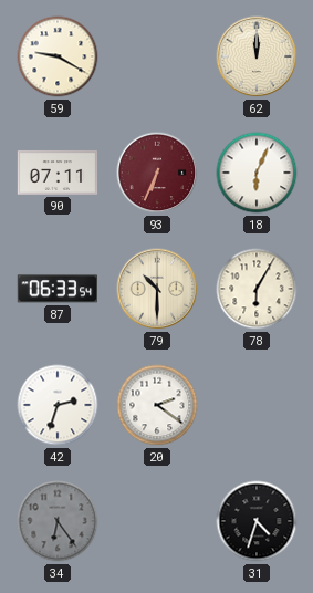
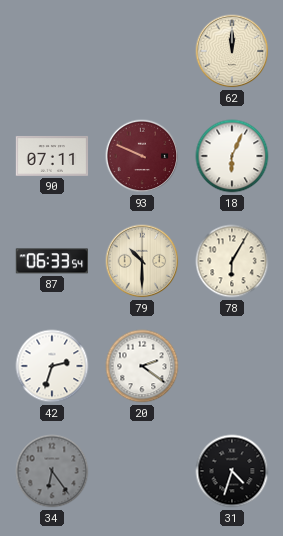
59: 9:20 -> none (58, 56)
93: 6:34 -> 9:49 (142, 156)
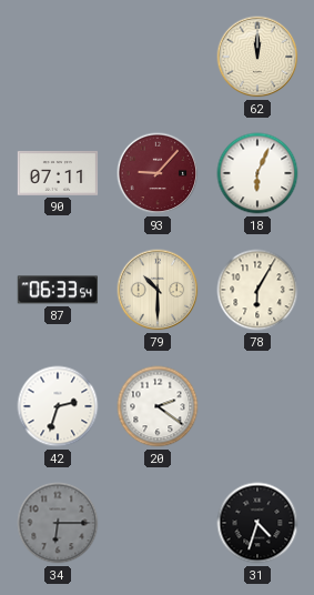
93: 9:49 -> 9:07 (158, 173)
34: 6:24 -> 6:15 (58, 523)
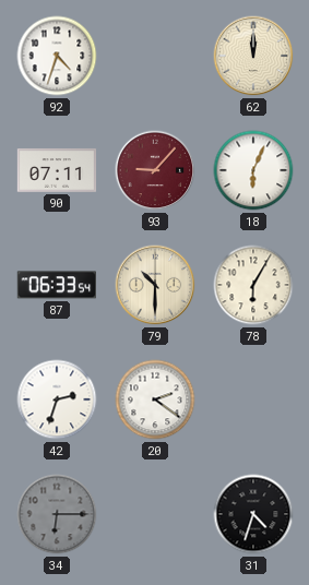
92: none -> 4:33 (57, 56)
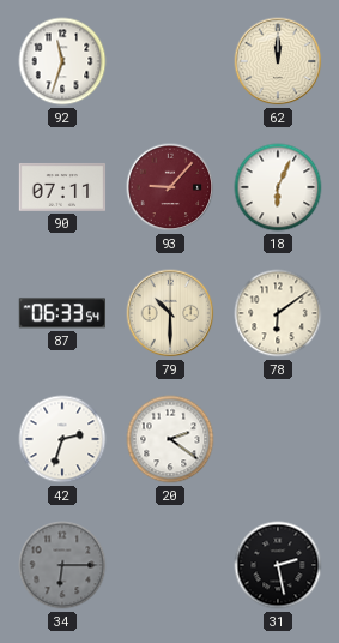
92: 4:33 -> 11:33 (62, 61)
78: 6:05 -> 6:09 (278, 313)
31: 4:33 -> 2:28 (278, 565)
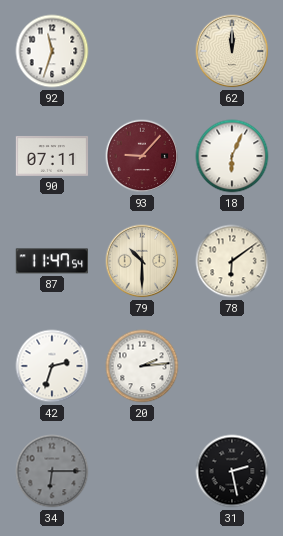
87: 06:33 -> 11:47 (52, 261)
20: 2:21 -> 2:14 (142, 366)
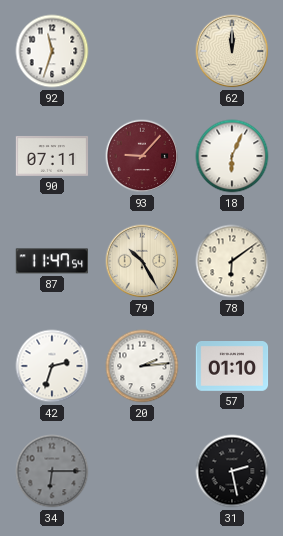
79: 10:30 -> 10:25 (142, 261)
57: none -> 01:10 (232, 367)
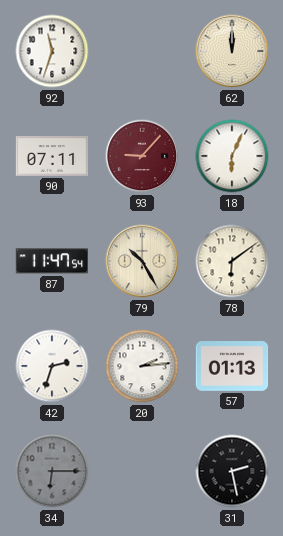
57: 01:10 -> 01:13 (232, 367)
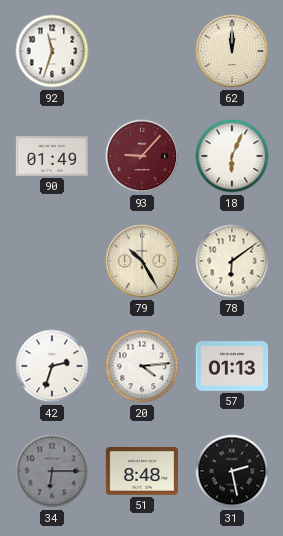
90: 07:11 -> 01:49 (52, 156)
87: 11:47 -> none (52, 261)
20: 2:14 -> 4:14 (142, 366)
51: none -> 8:48 (142, 472)
